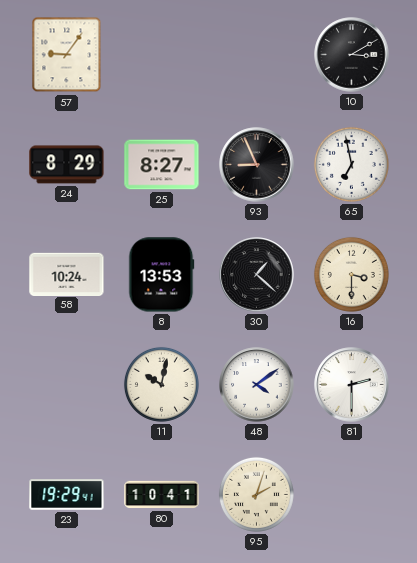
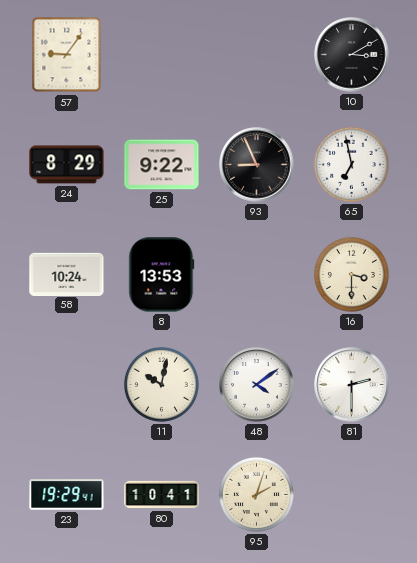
25: 8:27 -> 9:22 (162, 165)
30: 1:22 -> none (257, 275)
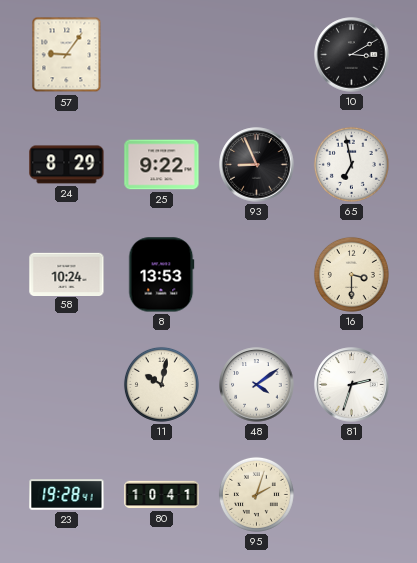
81: 2:30 -> 2:33 (352, 385)
23: 19:29 -> 19:28 (67, 495)
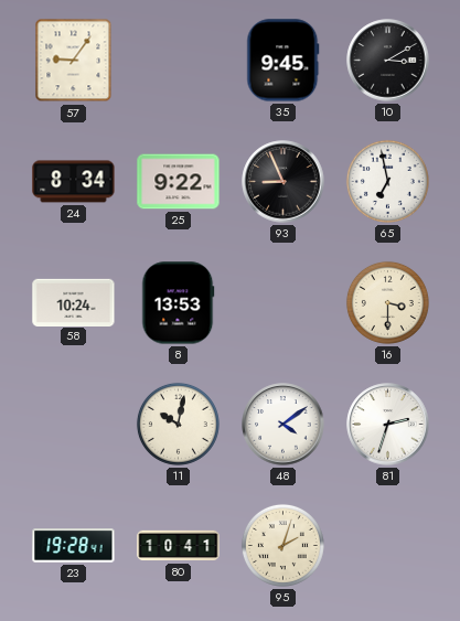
35: none -> 9:45 (284, 61)
24: 8:29 -> 8:34 (74, 182)
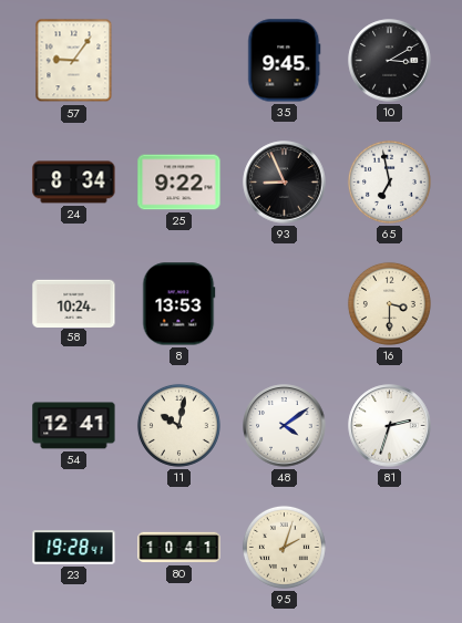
54: none -> 12:41 (74, 426)
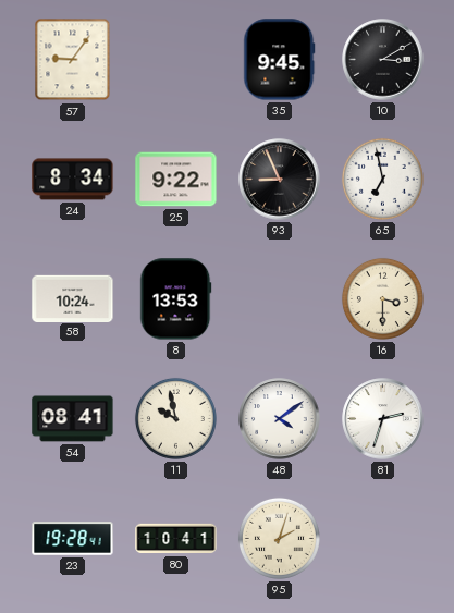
54: 12:41 -> 08:41 (73, 419)
11: 10:02 -> 9:58 (175, 418)
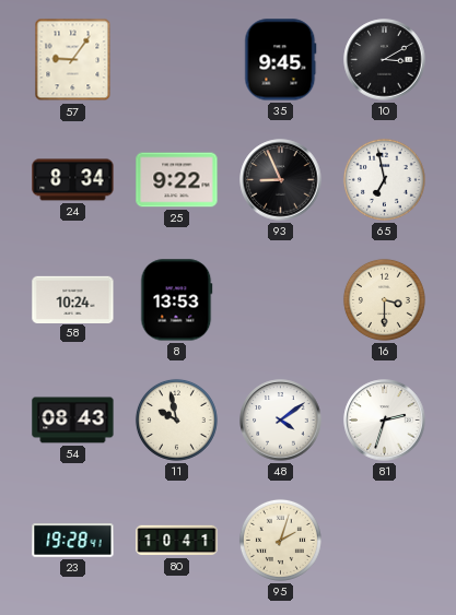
54: 08:41 -> 08:43 (73, 421)
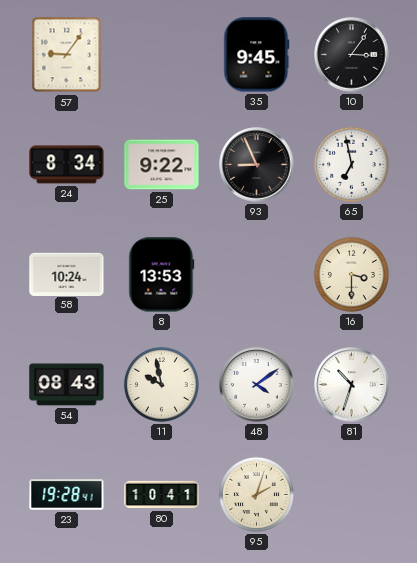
10: 3:10 -> 3:06 (352, 55)
81: 2:33 -> 10:33 (352, 385)
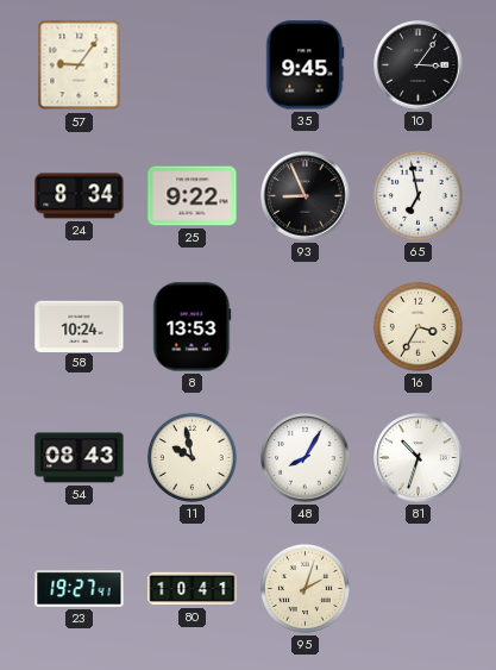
16: 3:30 -> 3:35 (417, 326)
48: 4:09 -> 8:05 (306, 458)
23: 19:28 -> 19:27 (80, 589)
